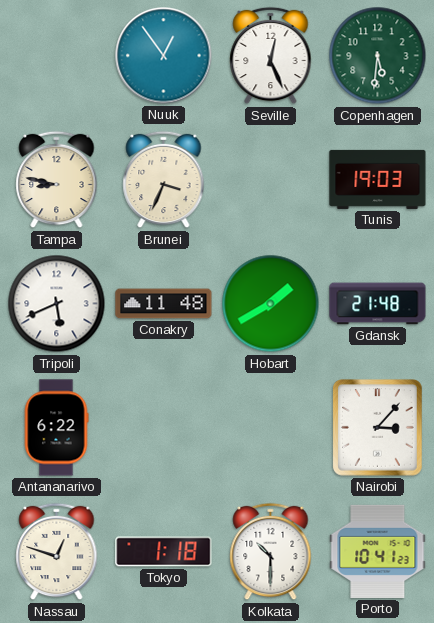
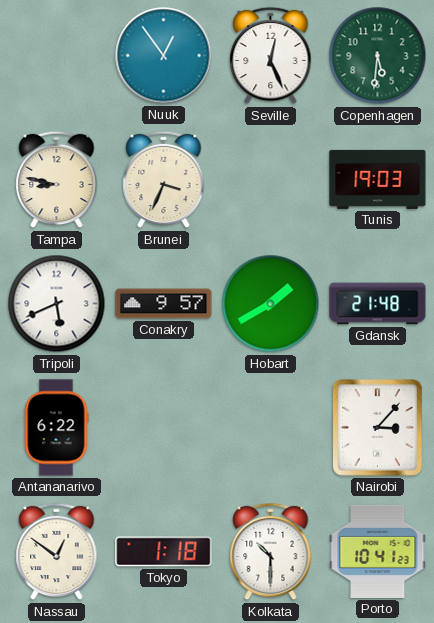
Conakry: 11:48 -> 9:57 (164, 304)
Nassau: 12:48 -> 12:51 (57, 552)
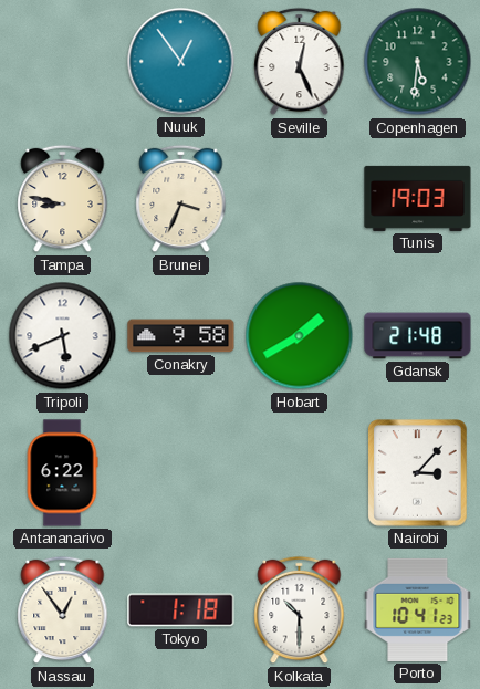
Conakry: 9:57 -> 9:58 (181, 336)
Nassau: 12:51 -> 12:54 (63, 610)
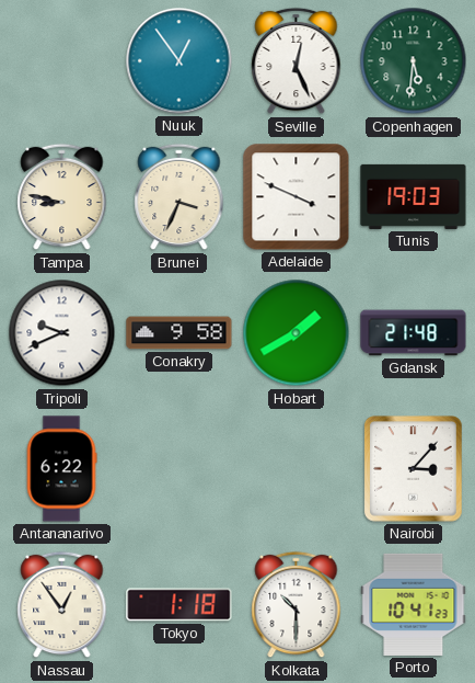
Adelaide: none -> 3:49 (297, 197)
Tripoli: 5:41 -> 9:41 (62, 333)
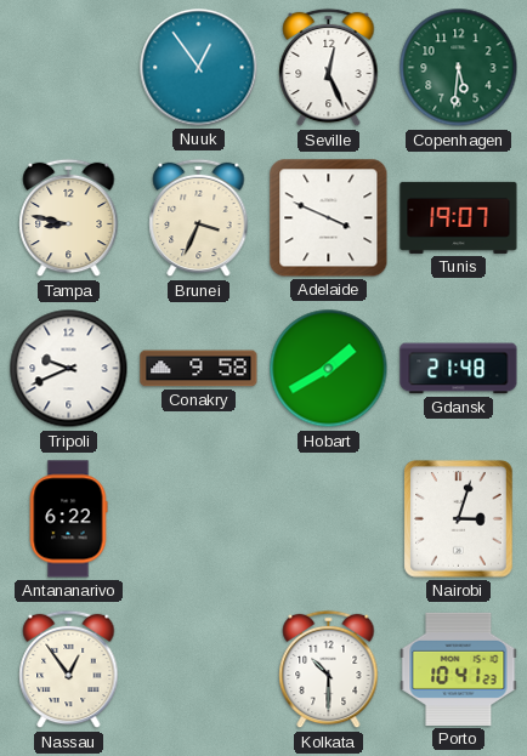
Tunis: 19:03 -> 19:07 (459, 217)
Nairobi: 3:07 -> 3:03 (459, 519)
Tokyo: 1:18 -> none (179, 605)
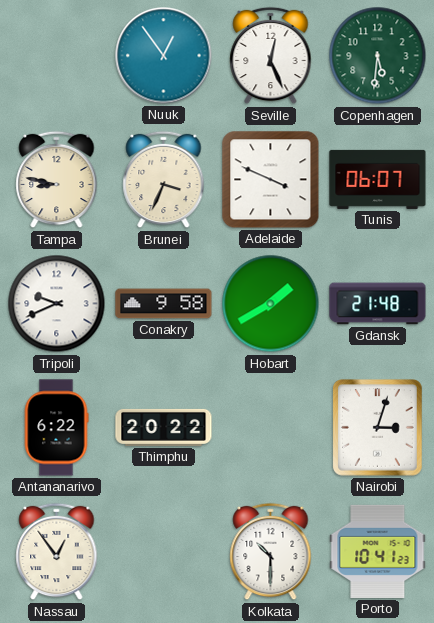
Tunis: 19:07 -> 06:07 (378, 179)
Thimphu: none -> 20:22 (164, 427)
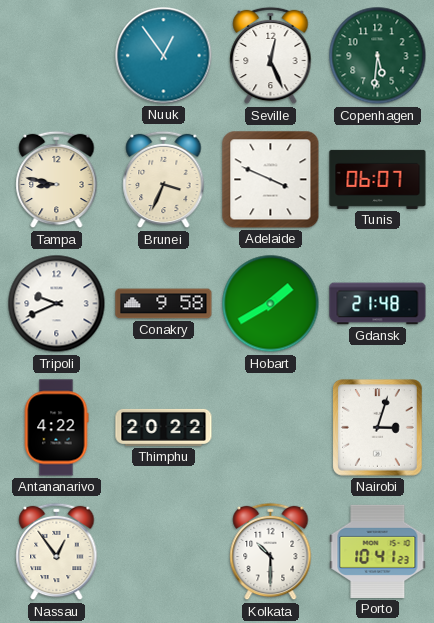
Antananarivo: 6:22 -> 4:22 (56, 428)
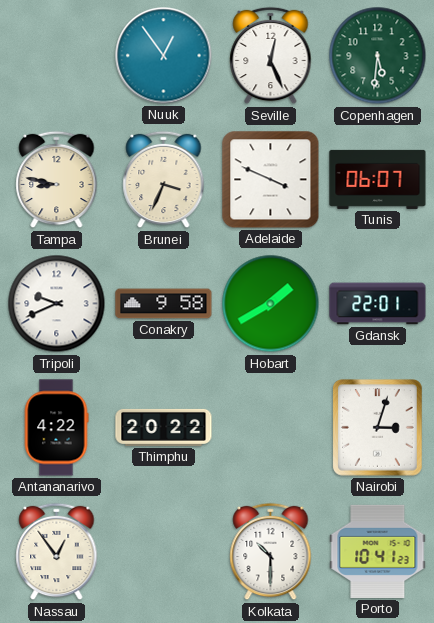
Gdansk: 21:48 -> 22:01 (378, 304)
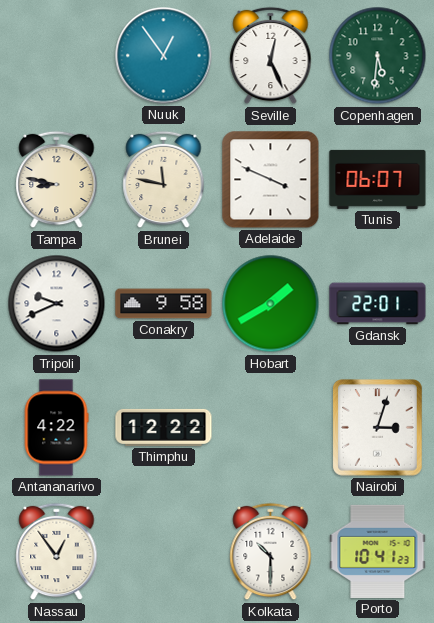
Brunei: 3:34 -> 11:47 (164, 180)
Thimphu: 20:22 -> 12:22 (164, 427)
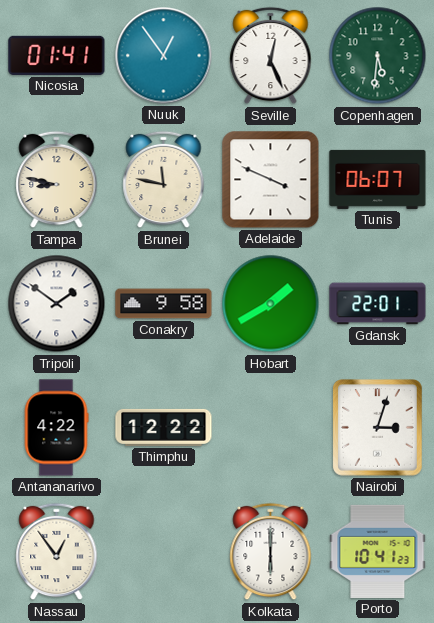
Nicosia: none -> 01:41 (57, 55)
Tripoli: 9:41 -> 1:51 (57, 304)
Kolkata: 10:30 -> 6:00 (271, 552)
